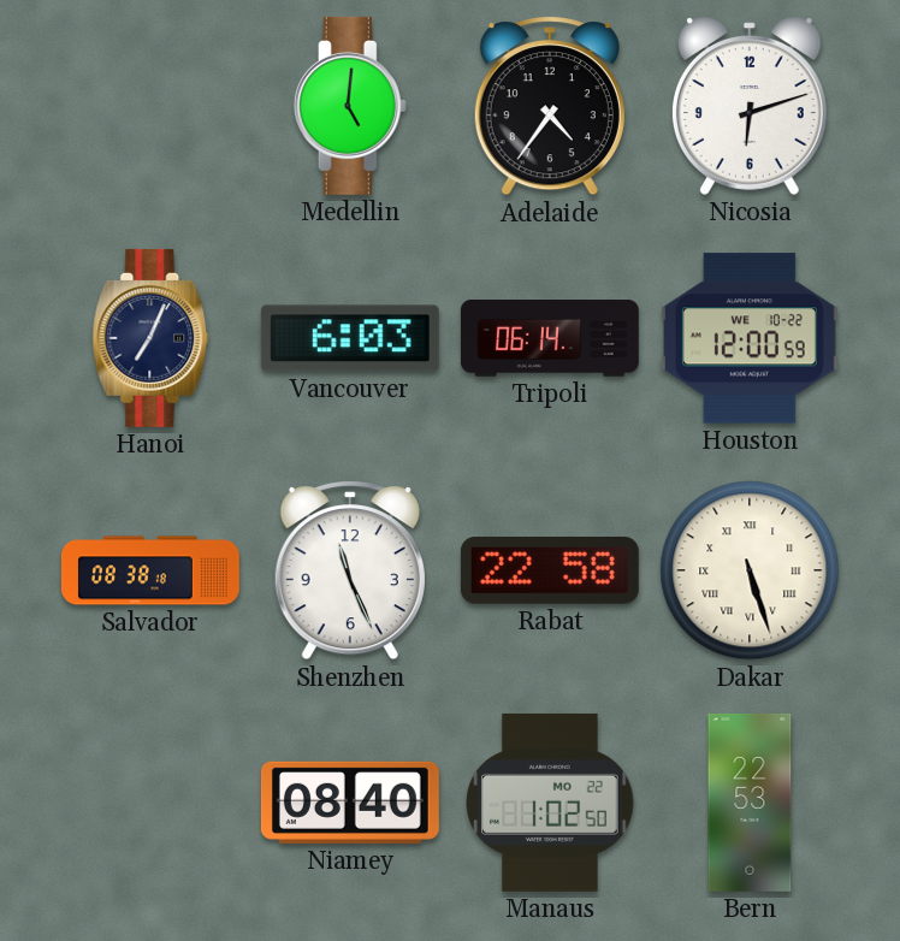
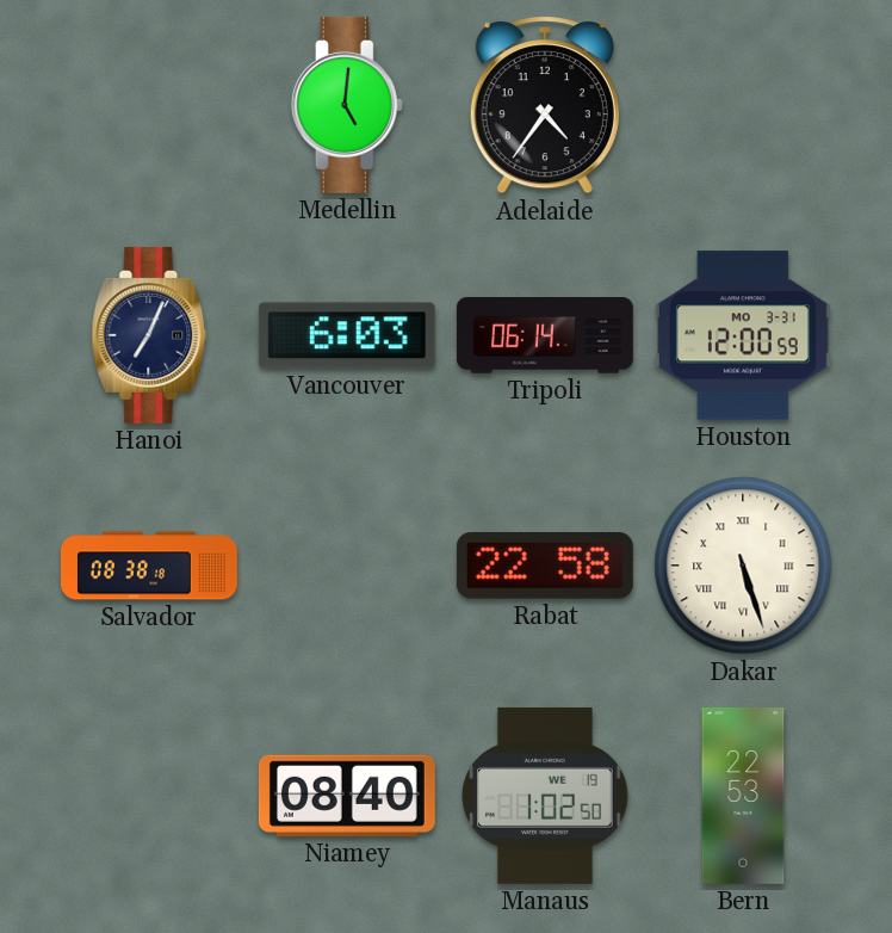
Nicosia: 6:12 -> none (750, 106)
Houston date: WE 10-22 -> MO 3-31 (743, 335)
Shenzhen: 11:26 -> none (350, 570)
Manaus date: MO 22 -> WE 19 (545, 796)
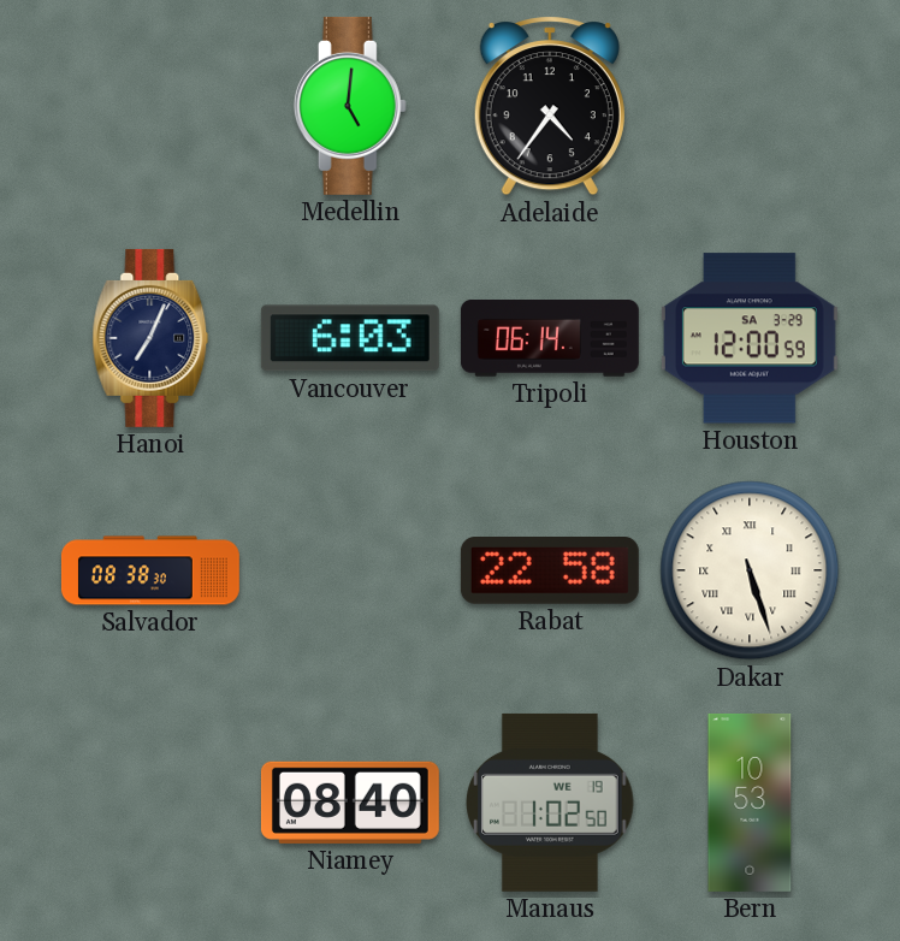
Houston date: MO 3-31 -> SA 3-29 (750, 338)
Salvador: 08:38:18 -> 08:38:30 (150, 570)
Bern: 22:53 -> 10:53 (750, 803)
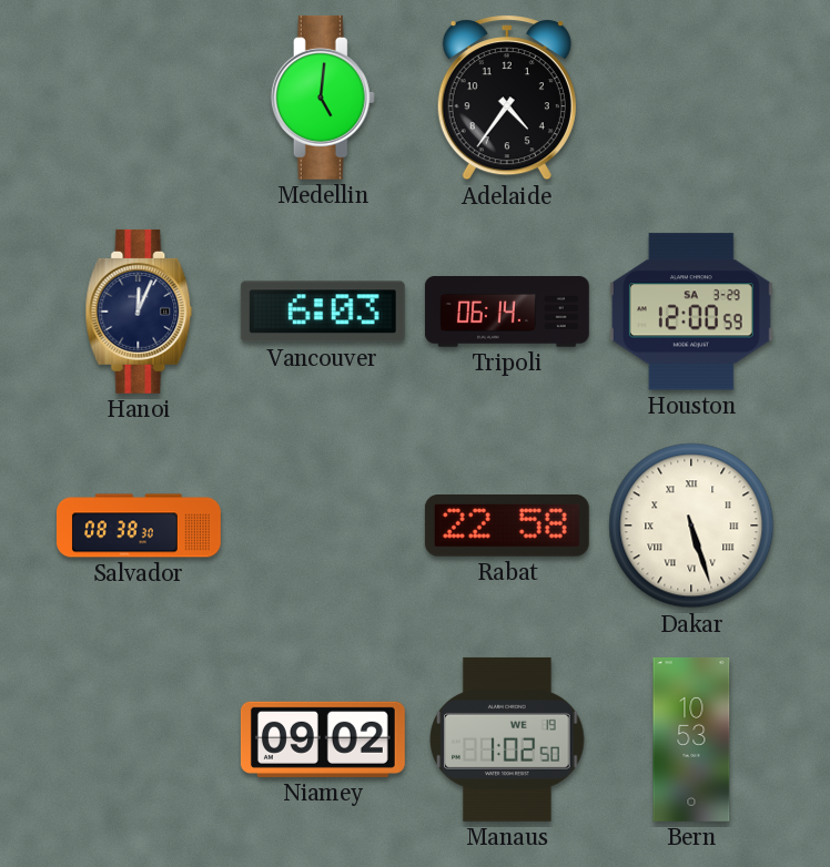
Hanoi: 7:04 -> 12:04 (139, 312)
Niamey: 08:40 -> 09:02 (323, 739)
